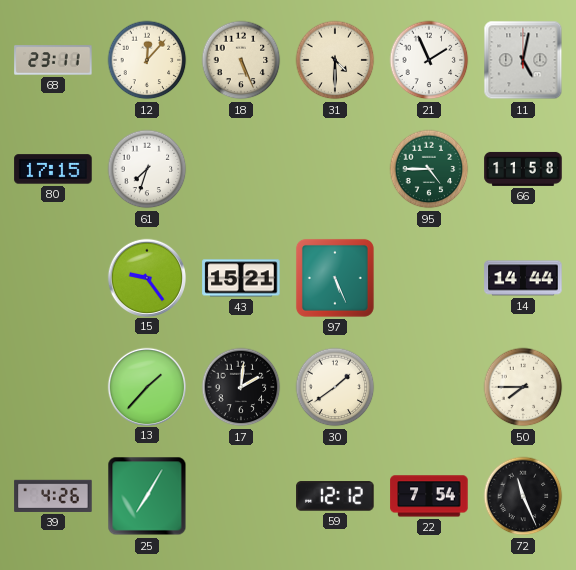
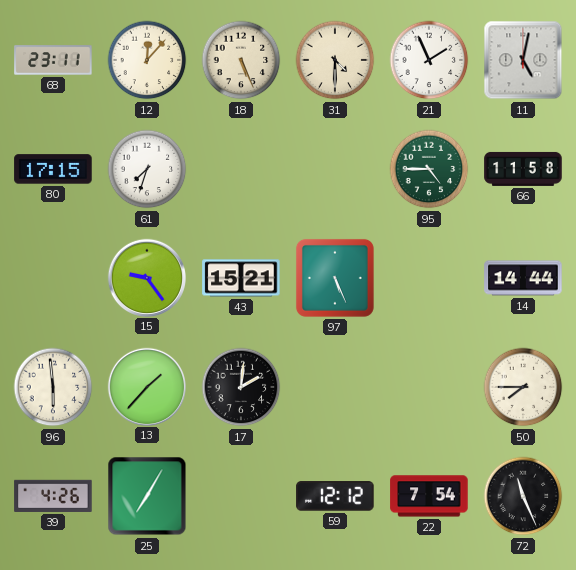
96: none -> 5:59 (53, 387)
30: 1:39 -> none (335, 387)
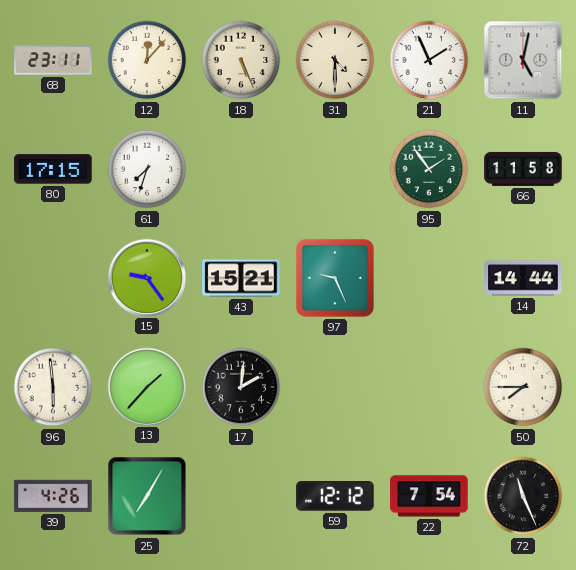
95: 4:45 -> 1:54 (429, 169)
97: 5:26 -> 9:26 (335, 278)
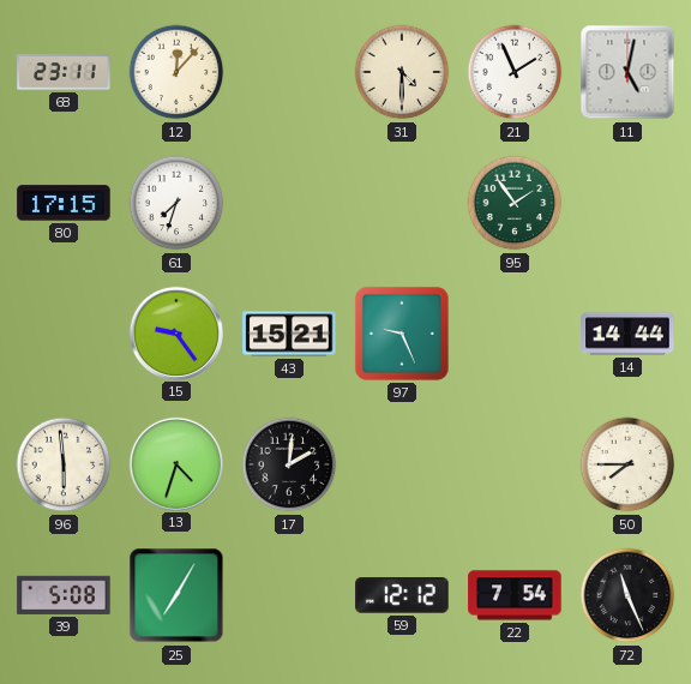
18: 5:26 -> none (241, 60)
66: 11:58 -> none (523, 169)
13: 1:37 -> 4:33 (175, 463)
39: 4:26 -> 5:08 (64, 595)
